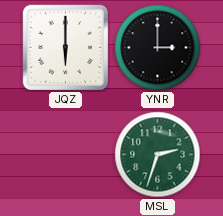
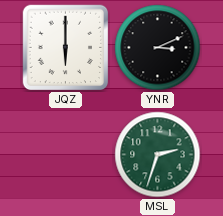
YNR: 3:00 -> 3:11 (158, 48)
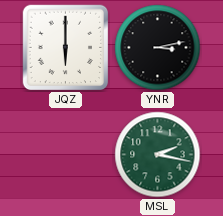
YNR: 3:11 -> 3:13 (158, 48)
MSL: 2:33 -> 2:17 (158, 155)
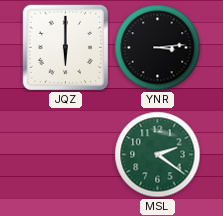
YNR: 3:13 -> 3:14 (158, 48)
MSL: 2:17 -> 2:21 (158, 155)
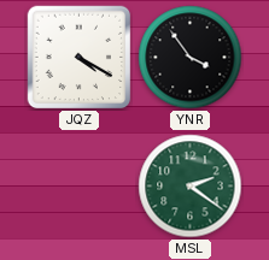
JQZ: 6:00 -> 4:20 (80, 58)
YNR: 3:14 -> 3:54 (191, 58)
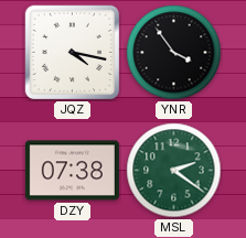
JQZ: 4:20 -> 4:17 (73, 53)
DZY: none -> 07:38 (72, 171)
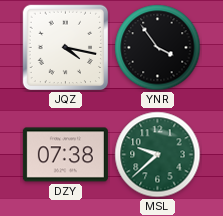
MSL: 2:21 -> 9:38 (158, 155)
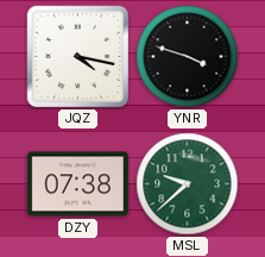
YNR: 3:54 -> 3:48 (188, 57)
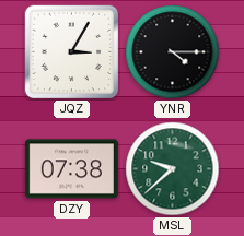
JQZ: 4:17 -> 3:05 (72, 52)
YNR: 3:48 -> 4:15 (173, 52)
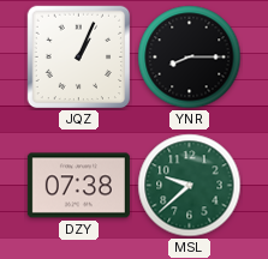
JQZ: 3:05 -> 1:04 (79, 58)
YNR: 4:15 -> 8:15 (190, 58)
